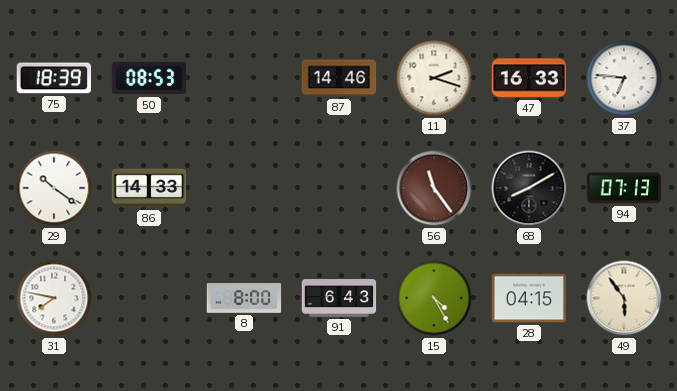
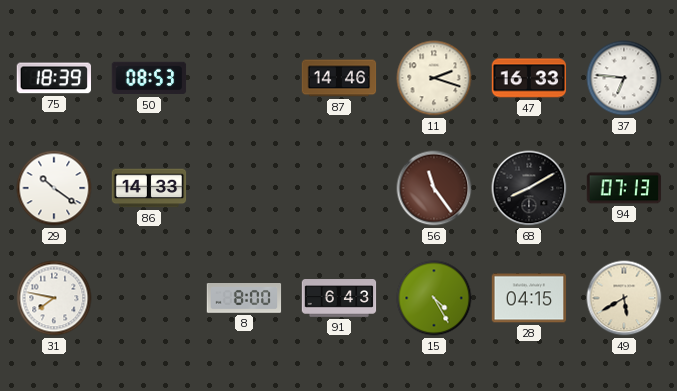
49: 5:54 -> 5:40 (624, 298)
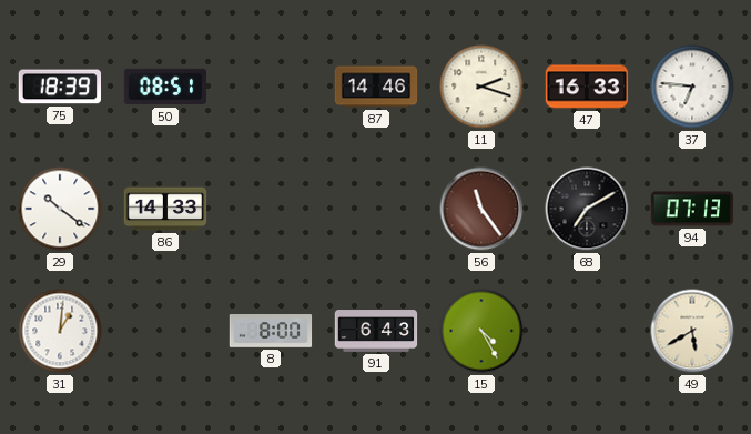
50: 08:53 -> 08:51 (165, 87)
68: 8:10 -> 7:10 (587, 209)
31: 7:47 -> 1:01 (60, 331)
28: 04:15 -> none (529, 298)
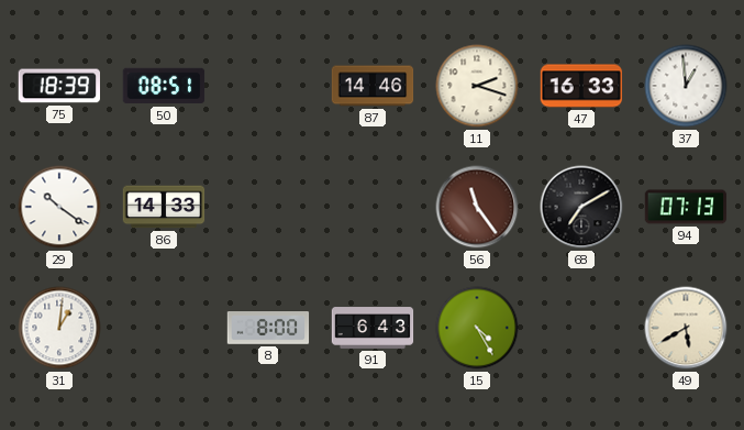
37: 6:46 -> 12:59 (686, 86)
